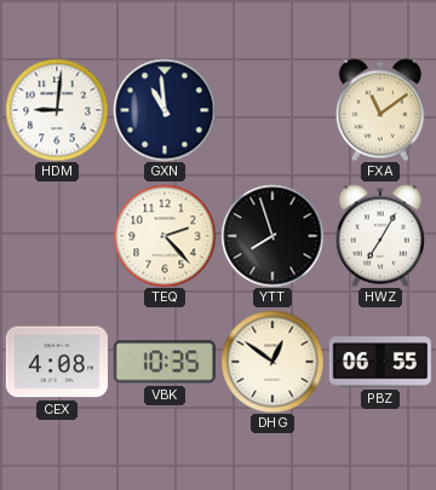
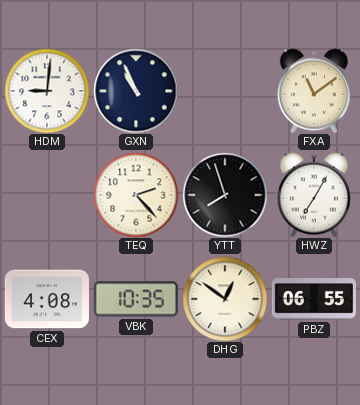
GXN: 10:59 -> 10:56 (136, 91)
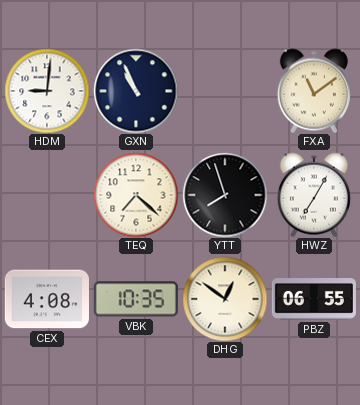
TEQ: 2:23 -> 7:22 (136, 195)
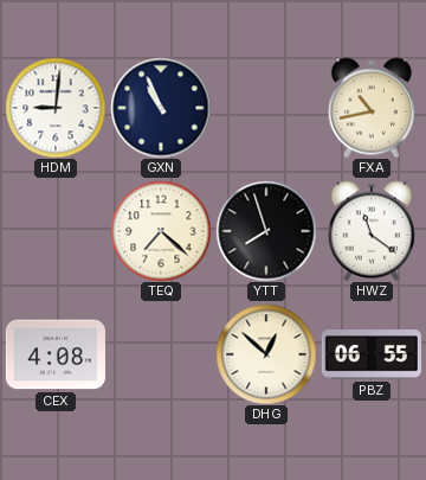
FXA: 11:09 -> 10:43 (372, 108)
HWZ: 7:05 -> 11:21 (372, 231)
VBK: 10:35 -> none (136, 299)
DHG: 12:51 -> 12:52 (266, 354)
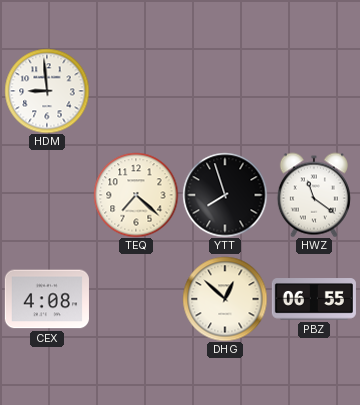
HDM: 9:01 -> 8:59 (47, 91)
GXN: 10:56 -> none (161, 108)
FXA: 10:43 -> none (372, 108)
